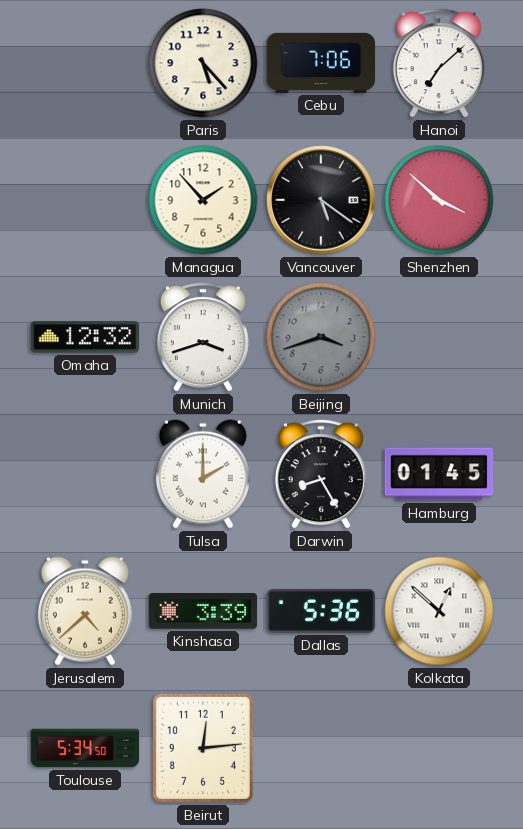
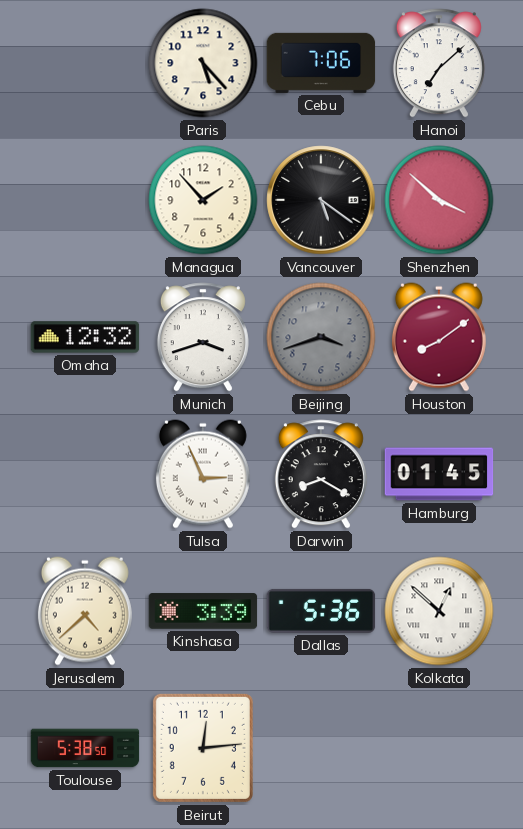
Houston: none -> 8:09 (439, 337)
Tulsa: 2:00 -> 2:56 (203, 474)
Darwin: 8:25 -> 8:20 (321, 474)
Toulouse: 5:34 -> 5:38 (85, 748)
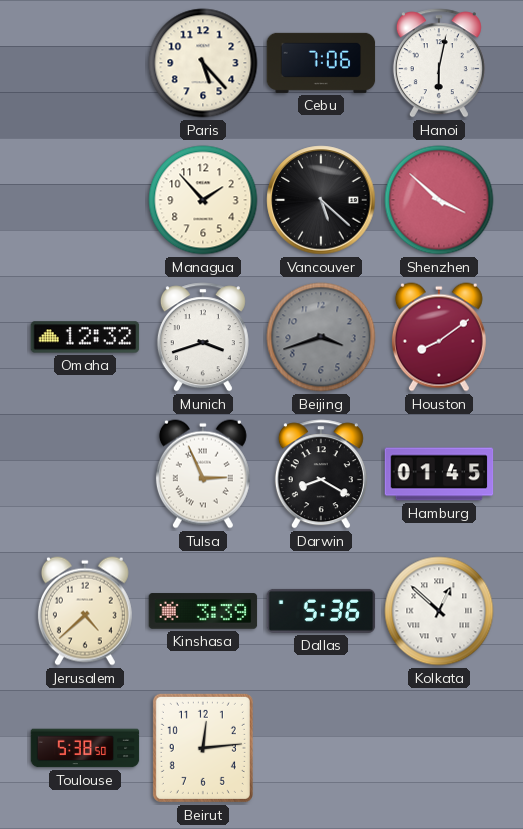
Hanoi: 7:08 -> 6:02 (439, 63)
Vancouver: 5:21 -> 5:22 (321, 200)
